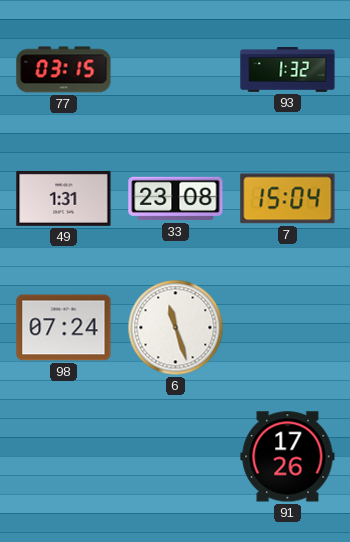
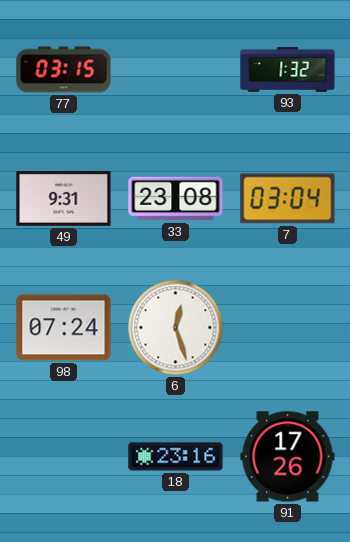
49: 1:31 -> 9:31 (64, 198)
7: 15:04 -> 03:04 (288, 199)
6: 11:27 -> 12:27 (176, 328)
18: none -> 23:16 (176, 457)
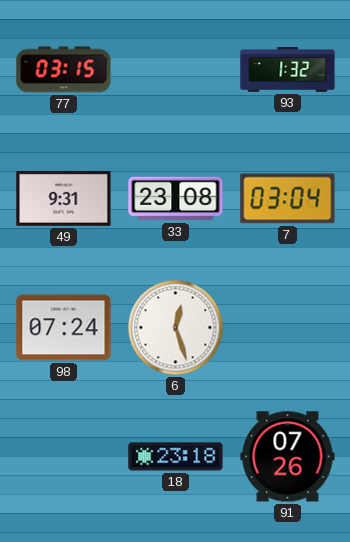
18: 23:16 -> 23:18 (176, 457)
91: 17:26 -> 07:26 (288, 457)
